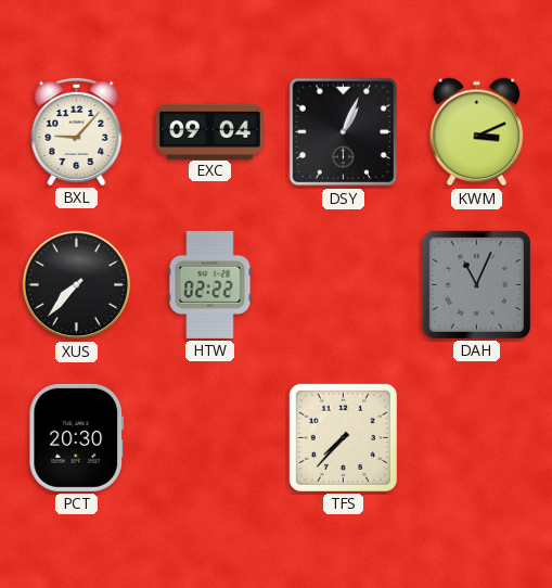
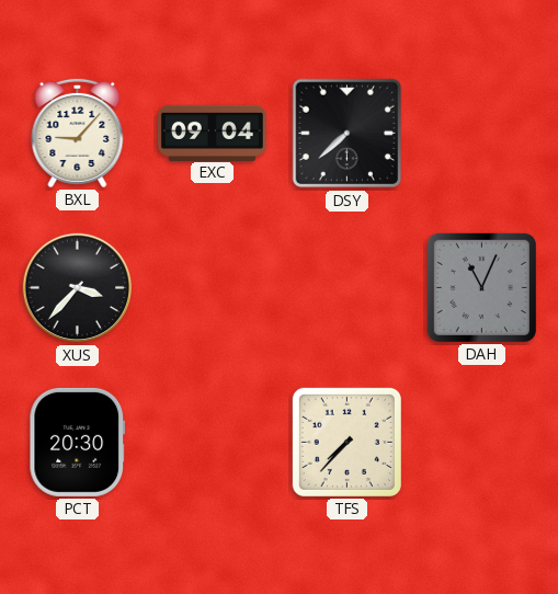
DSY: 1:04 -> 7:38 (348, 134)
KWM: 3:11 -> none (477, 132)
XUS: 7:37 -> 3:37 (78, 288)
HTW: 02:22 -> none (210, 284)
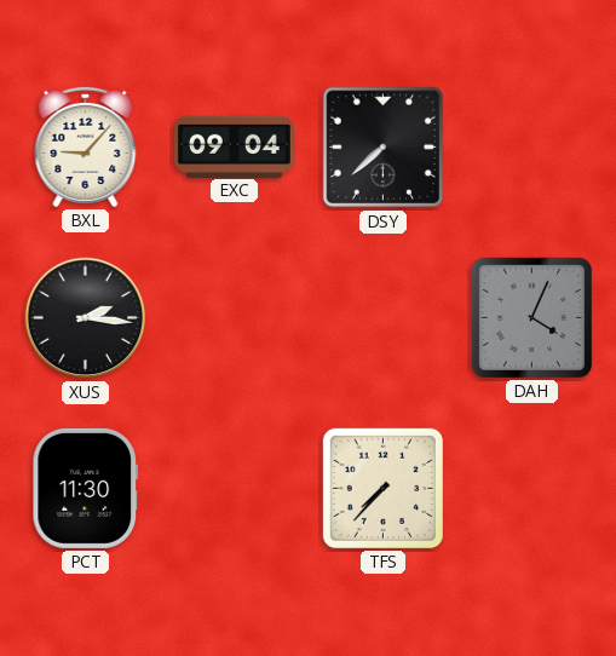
XUS: 3:37 -> 2:16 (86, 318)
DAH: 11:04 -> 4:04 (531, 317)
PCT: 20:30 -> 11:30 (86, 488)
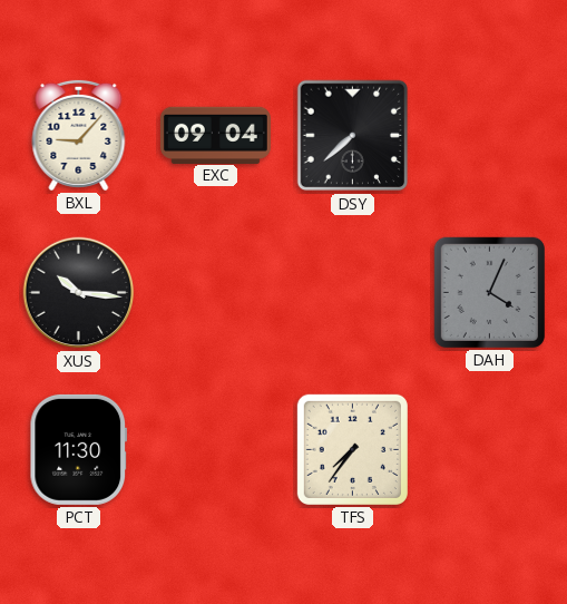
XUS: 2:16 -> 10:16 (79, 293)
TFS: 7:37 -> 7:36 (352, 449)
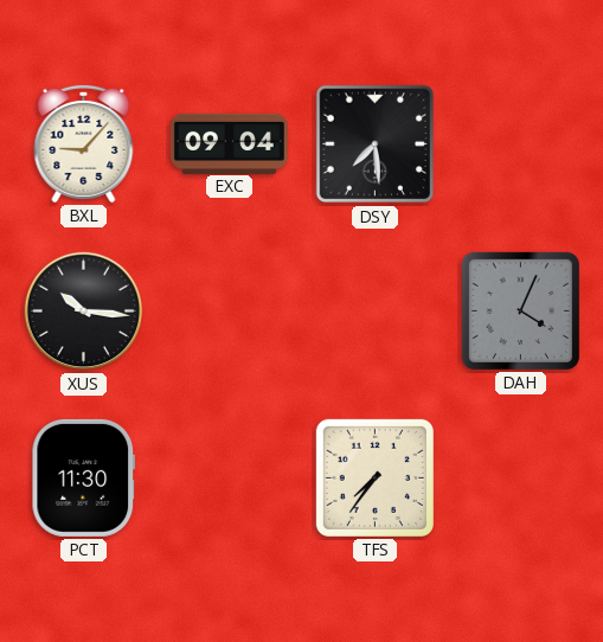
DSY: 7:38 -> 7:29 (376, 145)
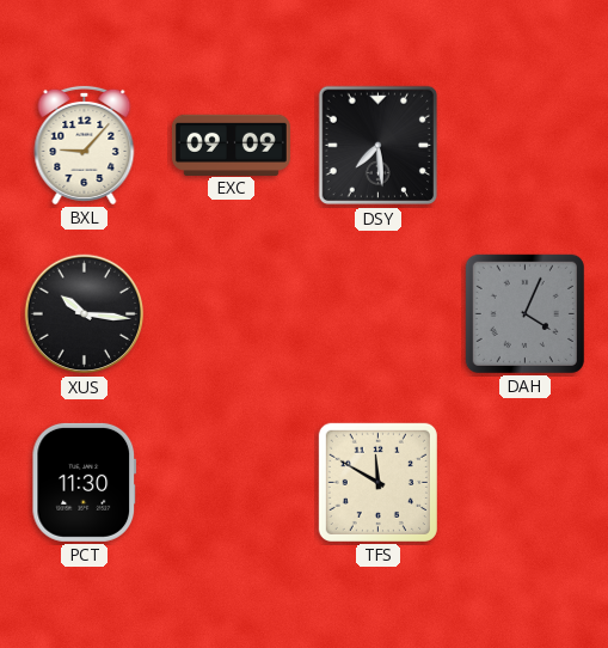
EXC: 09:04 -> 09:09 (231, 145)
TFS: 7:36 -> 11:50 (377, 482)
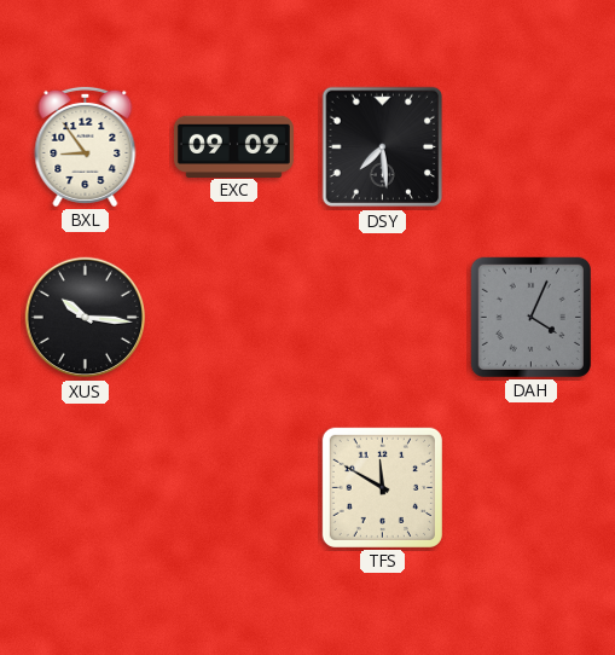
BXL: 9:07 -> 8:54 (86, 146)
PCT: 11:30 -> none (85, 482)
